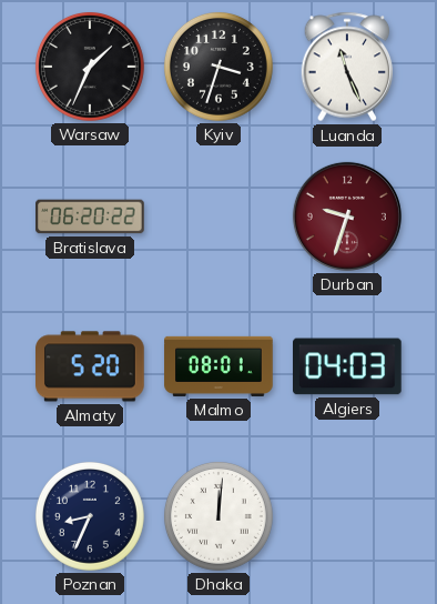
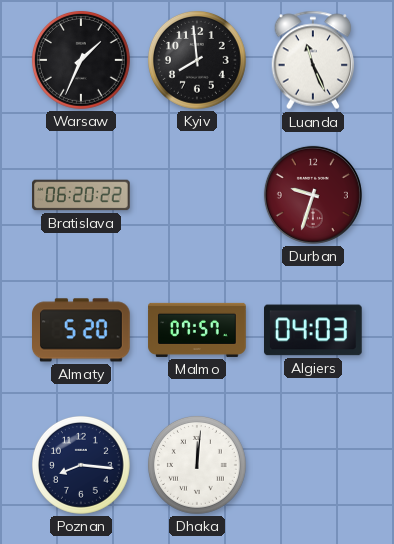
Kyiv: 3:33 -> 7:59 (197, 60)
Malmo: 08:01 -> 07:57 (197, 330)
Poznan: 8:34 -> 8:16 (81, 465)
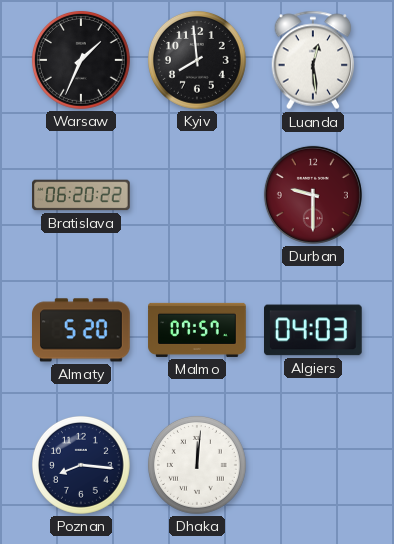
Luanda: 11:26 -> 12:29 (313, 60)
Durban: 9:33 -> 9:30 (313, 195)
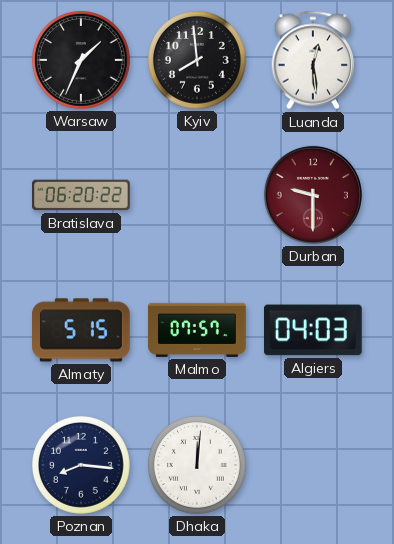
Almaty: 5:20 -> 5:15 (82, 330)
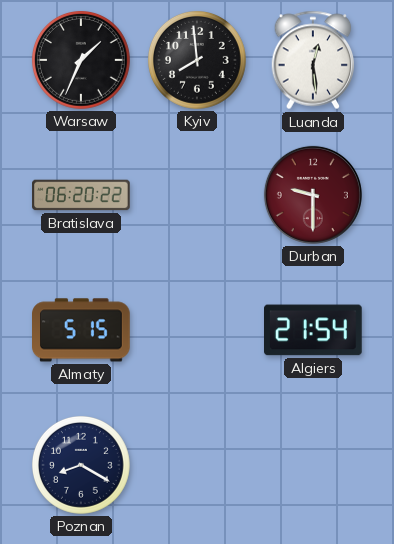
Malmo: 07:57 -> none (197, 330)
Algiers: 04:03 -> 21:54 (314, 330)
Poznan: 8:16 -> 8:20 (81, 465)
Dhaka: 12:01 -> none (197, 465)
